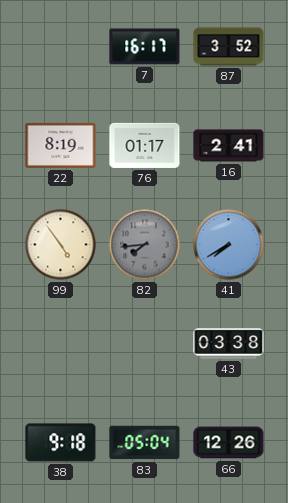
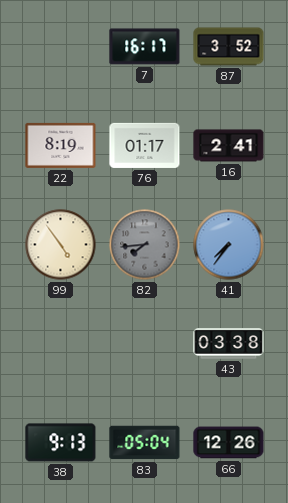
41: 7:40 -> 7:36 (229, 245)
38: 9:18 -> 9:13 (61, 443)
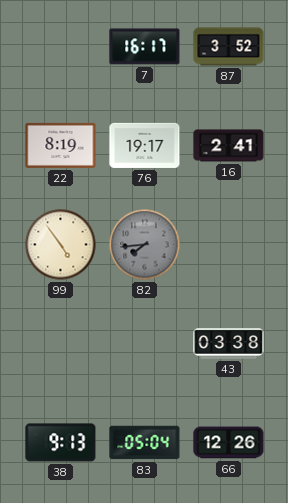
76: 01:17 -> 19:17 (145, 145)
41: 7:36 -> none (229, 245)
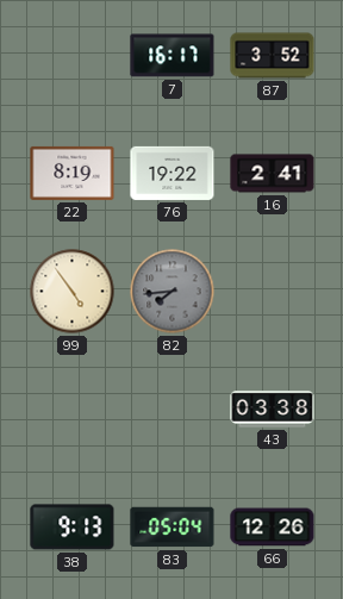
76: 19:17 -> 19:22 (173, 173)
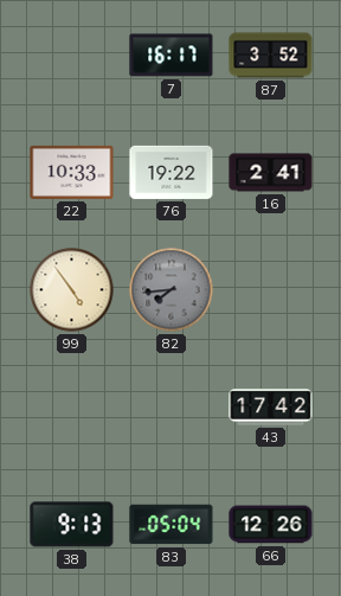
22: 8:19 -> 10:33 (72, 172)
43: 03:38 -> 17:42 (271, 408)
